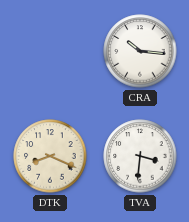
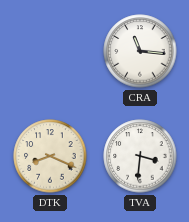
CRA: 10:16 -> 11:16 (140, 51)
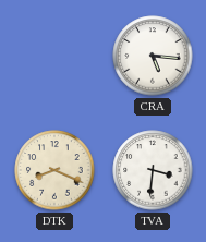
CRA: 11:16 -> 5:16 (153, 56)
